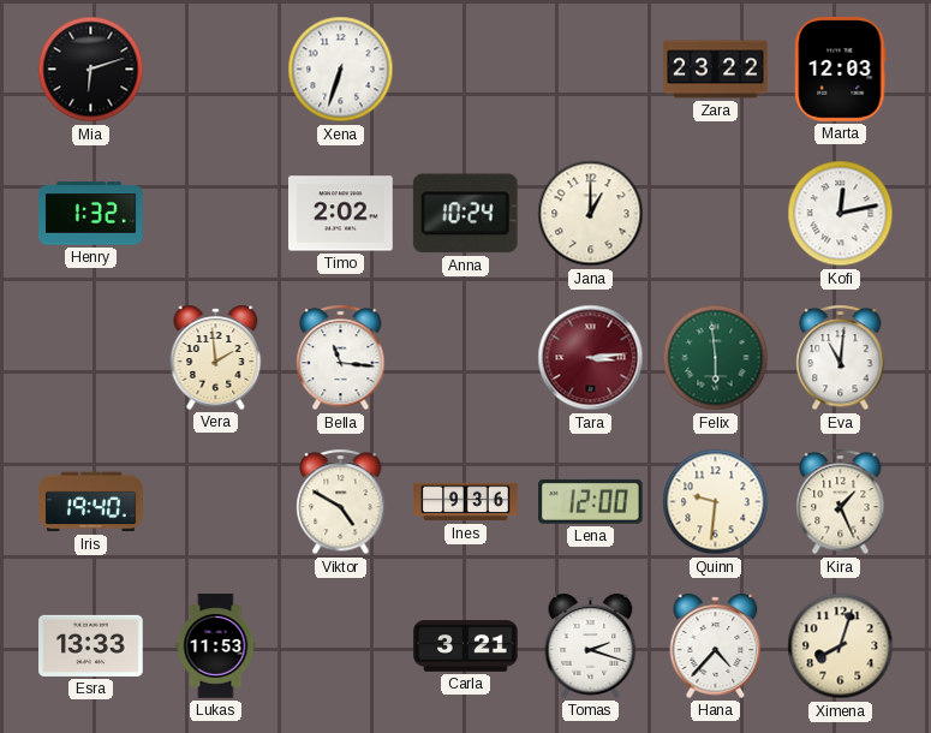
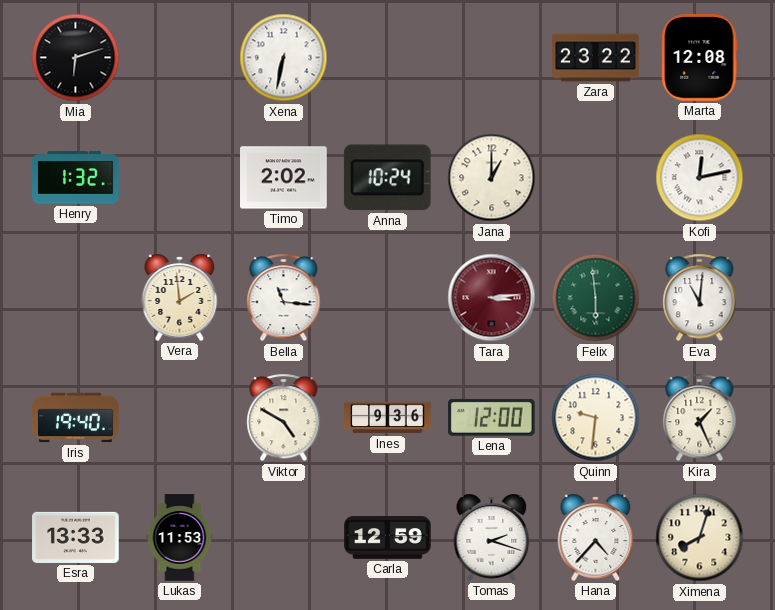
Xena: 6:33 -> 6:32 (284, 58)
Marta: 12:03 -> 12:08 (700, 58)
Carla: 3:21 -> 12:59 (388, 538)
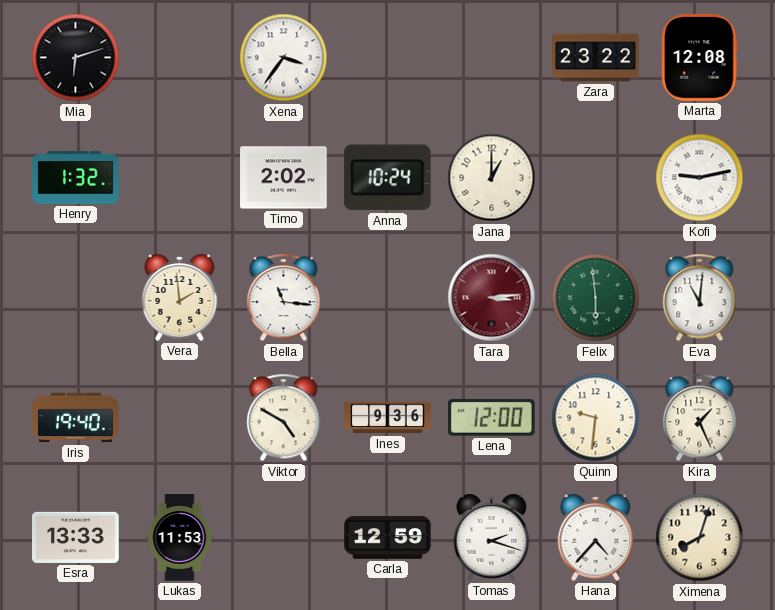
Xena: 6:32 -> 3:36 (284, 58)
Kofi: 12:13 -> 9:13 (700, 178)
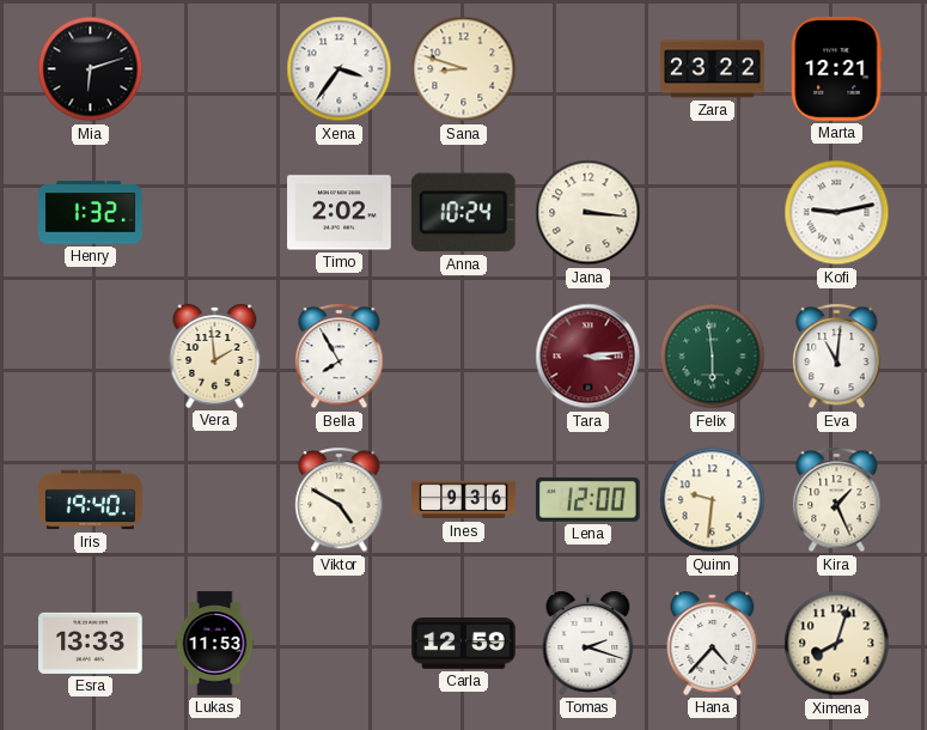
Sana: none -> 8:48 (464, 69)
Marta: 12:08 -> 12:21 (837, 69)
Jana: 1:00 -> 3:16 (588, 213)
Bella: 11:16 -> 7:55 (340, 357)
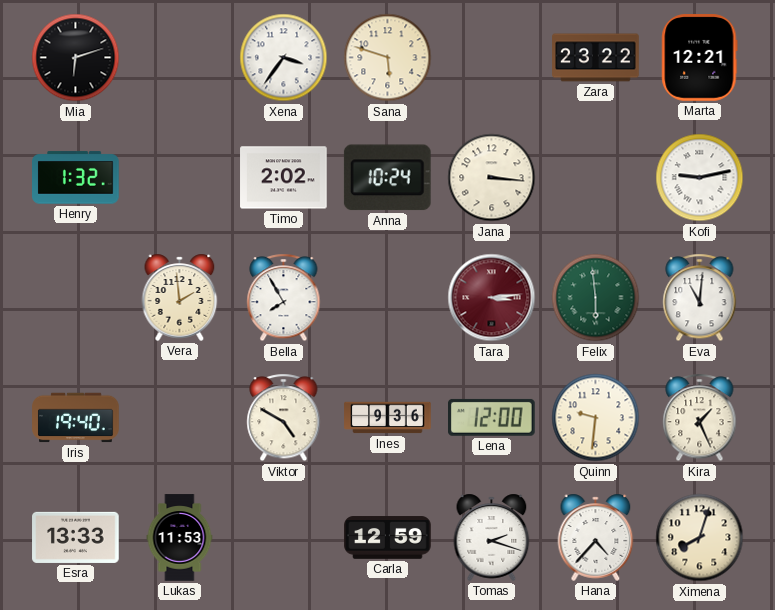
Sana: 8:48 -> 5:48 (388, 58)
